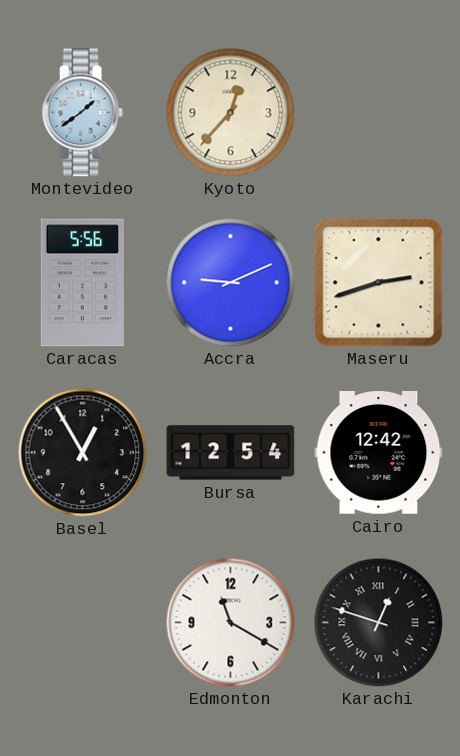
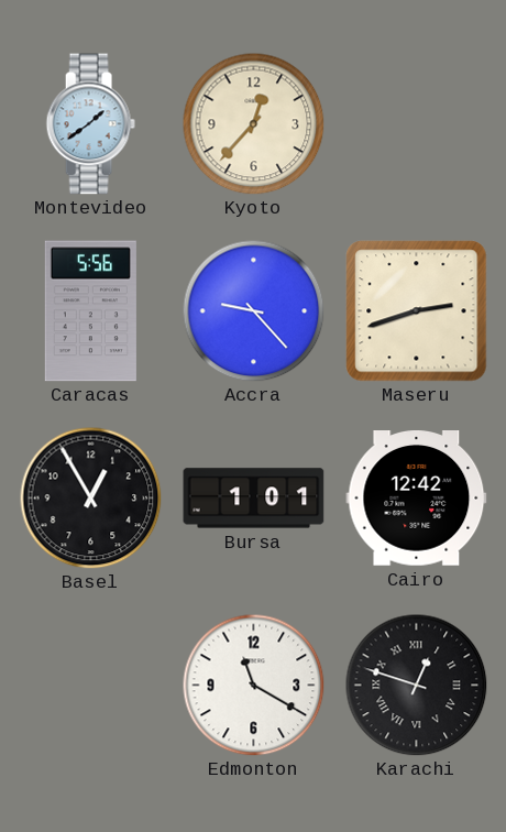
Accra: 9:11 -> 9:23 (253, 310)
Bursa: 12:54 -> 1:01 (254, 499)
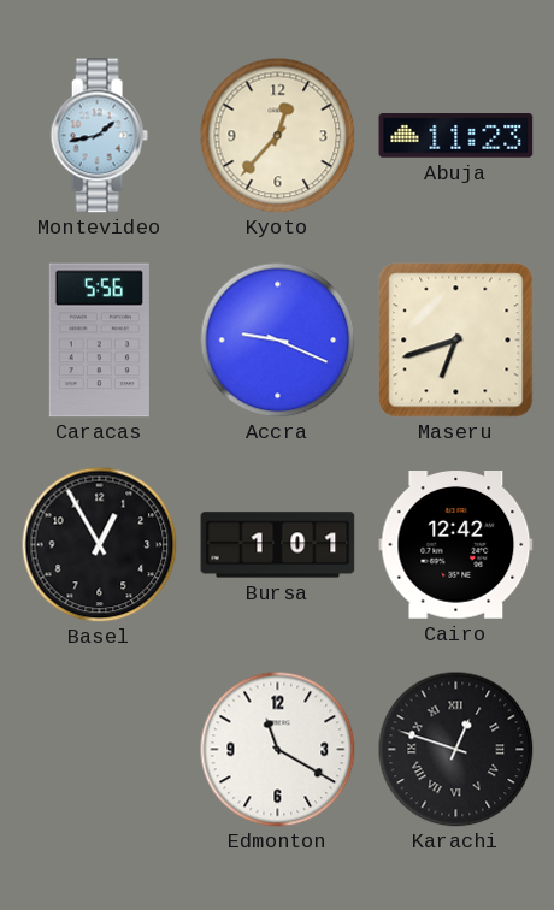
Montevideo: 1:39 -> 1:43 (99, 136)
Abuja: none -> 11:23 (456, 136)
Accra: 9:23 -> 9:19 (277, 339)
Maseru: 2:42 -> 6:42 (456, 341)
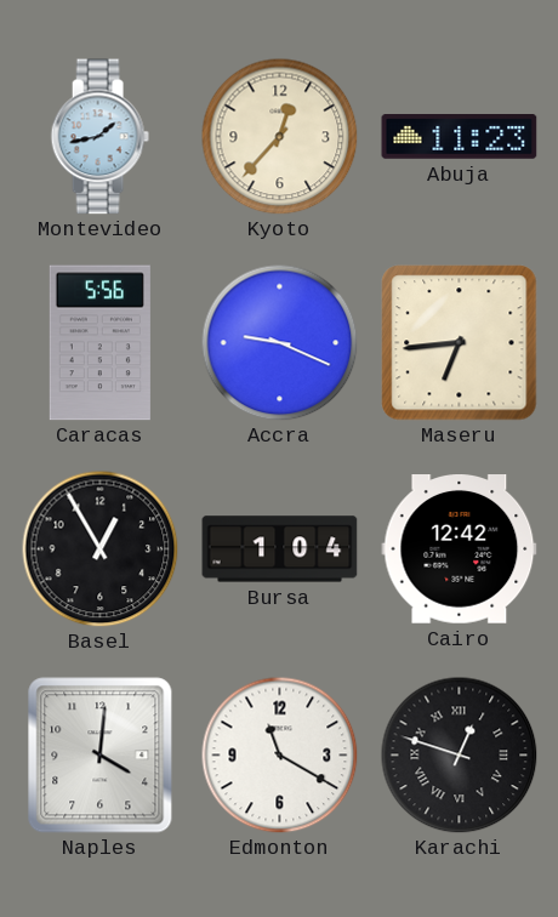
Maseru: 6:42 -> 6:44 (460, 343)
Bursa: 1:01 -> 1:04 (280, 549)
Naples: none -> 4:01 (101, 756)
